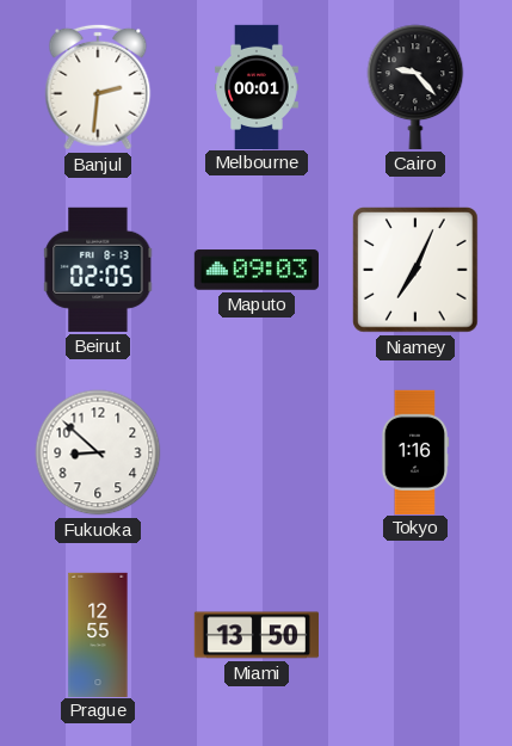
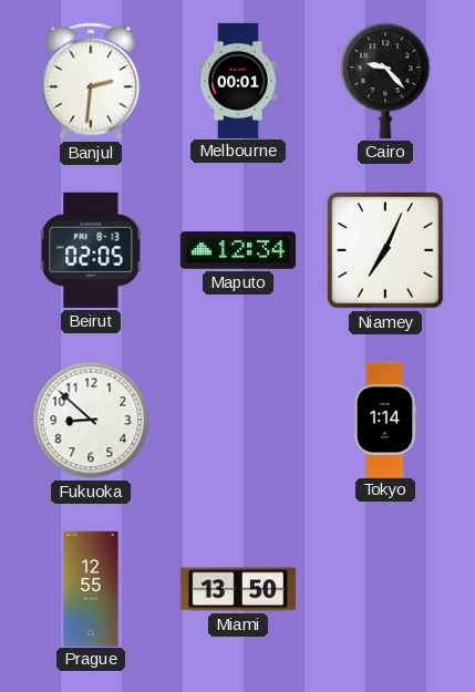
Maputo: 09:03 -> 12:34 (238, 250)
Tokyo: 1:16 -> 1:14 (385, 419)
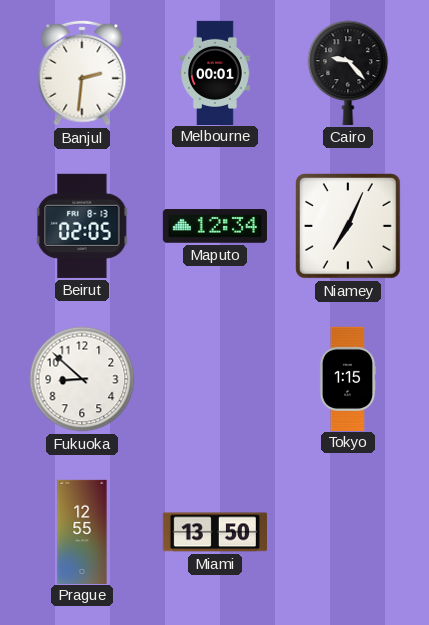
Tokyo: 1:14 -> 1:15 (348, 378)
